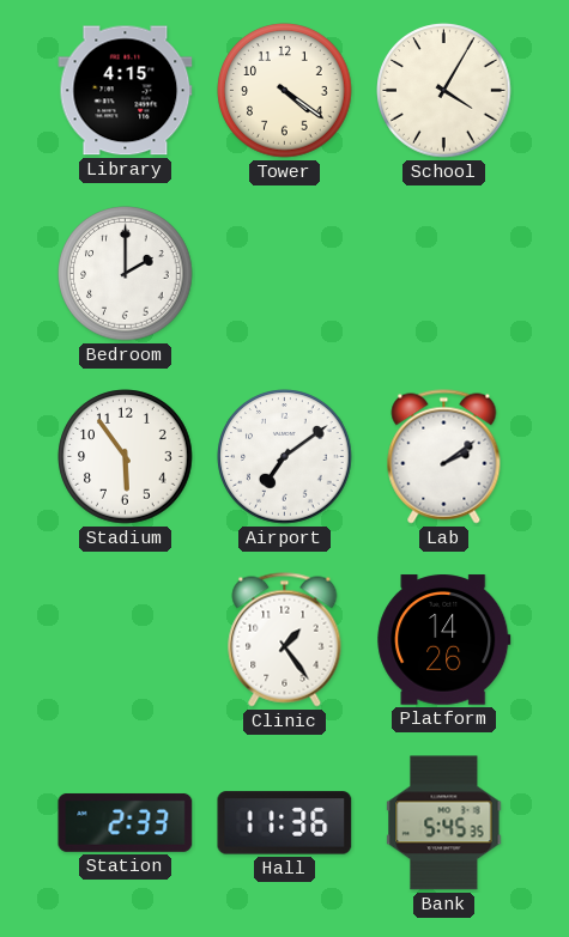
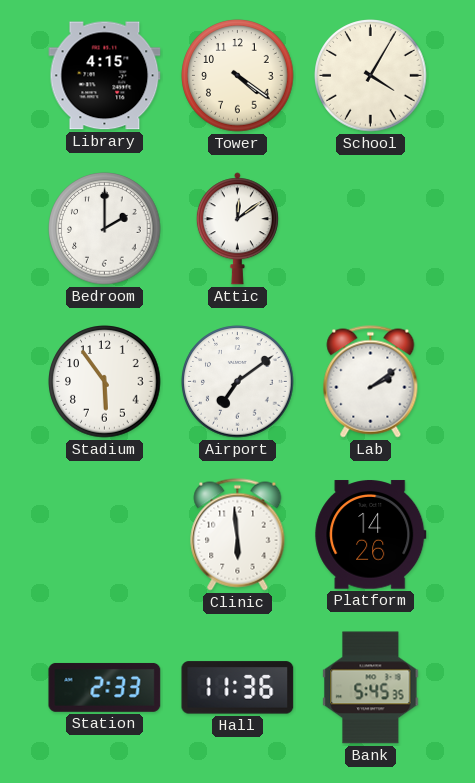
Attic: none -> 12:09 (237, 229)
Clinic: 1:24 -> 5:59 (238, 535)
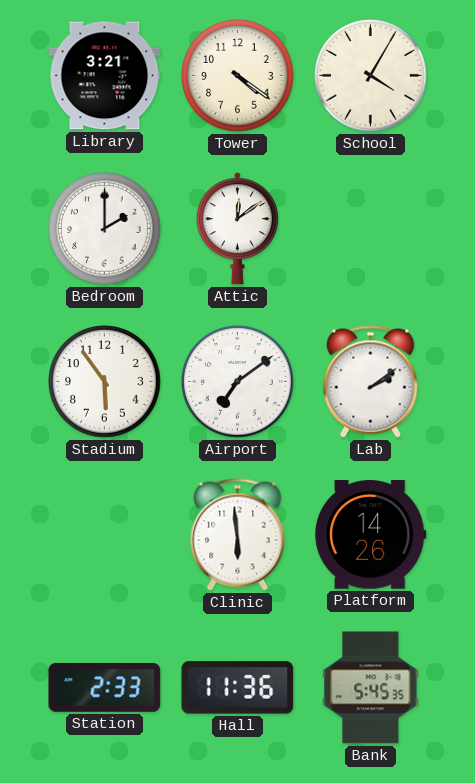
Library: 4:15 -> 3:21 (105, 76)
